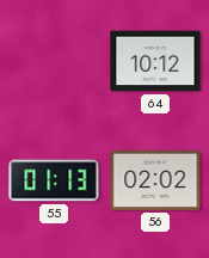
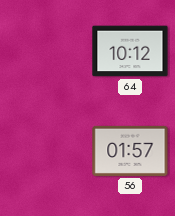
55: 01:13 -> none (54, 180)
56: 02:02 -> 01:57 (130, 151)
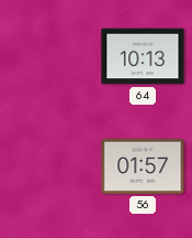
64: 10:12 -> 10:13 (143, 56)
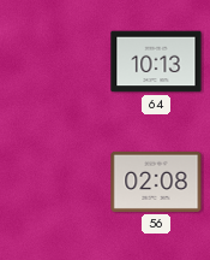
56: 01:57 -> 02:08 (156, 182)
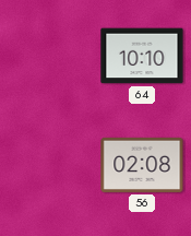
64: 10:13 -> 10:10 (142, 56)
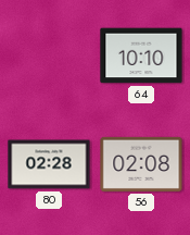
80: none -> 02:28 (49, 164)
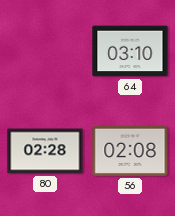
64: 10:10 -> 03:10 (130, 51)
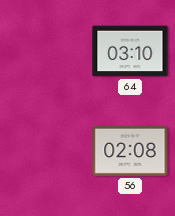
80: 02:28 -> none (45, 151)
